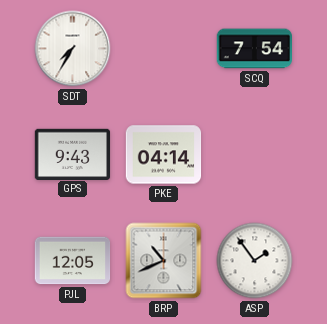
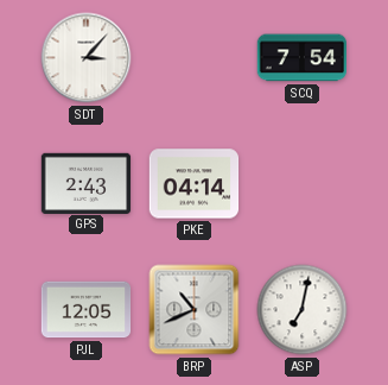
SDT: 7:35 -> 3:07 (87, 58)
GPS: 9:43 -> 2:43 (87, 183)
ASP: 1:54 -> 7:02 (303, 310)
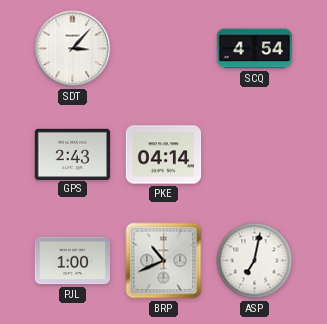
SCQ: 7:54 -> 4:54 (254, 49)
PJL: 12:05 -> 1:00 (73, 261)
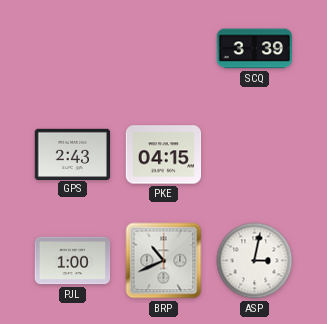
SDT: 3:07 -> none (73, 49)
SCQ: 4:54 -> 3:39 (254, 49)
PKE: 04:14 -> 04:15 (164, 155)
ASP: 7:02 -> 3:02 (255, 261)
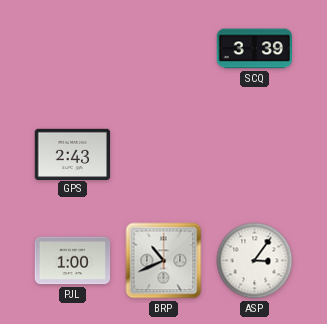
PKE: 04:15 -> none (164, 155)
ASP: 3:02 -> 3:06 (255, 261)
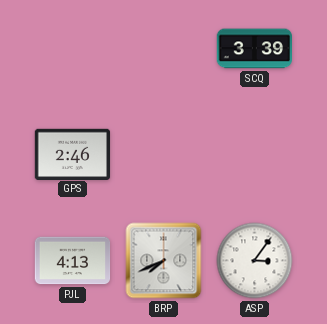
GPS: 2:43 -> 2:46 (73, 154)
PJL: 1:00 -> 4:13 (73, 261)
BRP: 10:41 -> 7:41 (164, 261)
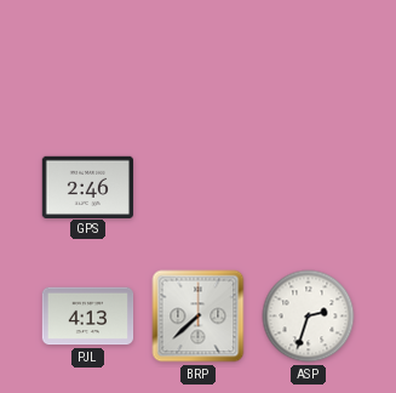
SCQ: 3:39 -> none (254, 49)
BRP: 7:41 -> 7:38 (199, 317)
ASP: 3:06 -> 2:33 (309, 317)
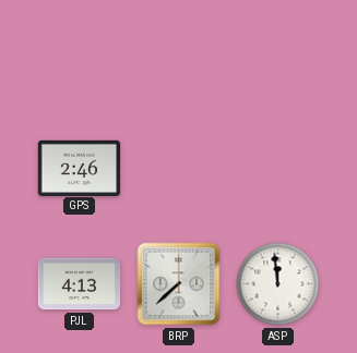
ASP: 2:33 -> 11:59 (278, 284)
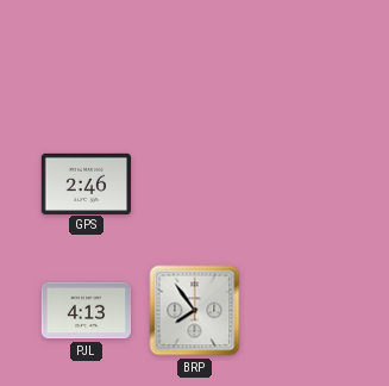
BRP: 7:38 -> 7:54 (195, 311)
ASP: 11:59 -> none (278, 284)
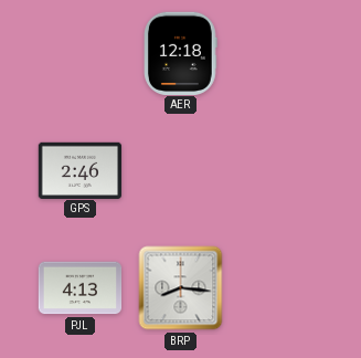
AER: none -> 12:18 (181, 53)
BRP: 7:54 -> 8:16 (181, 288)
